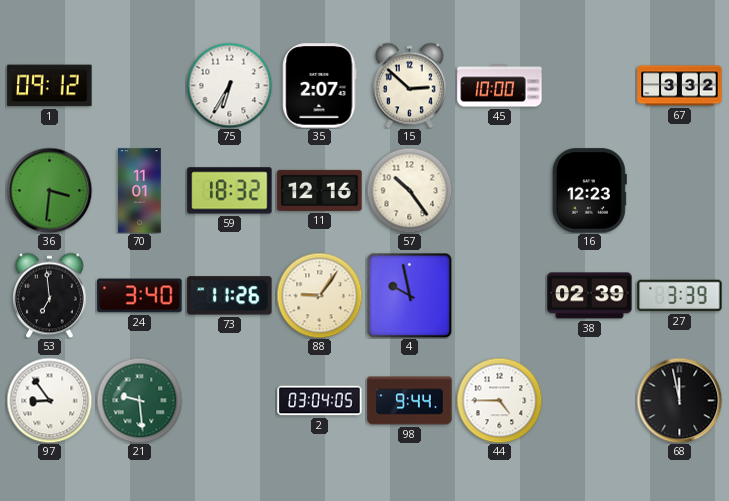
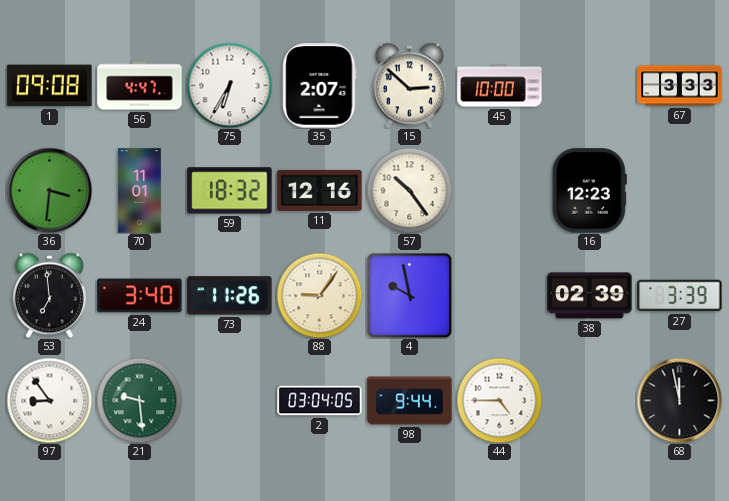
1: 09:12 -> 09:08 (50, 86)
56: none -> 4:47 (140, 86)
67: 3:32 -> 3:33 (680, 86)
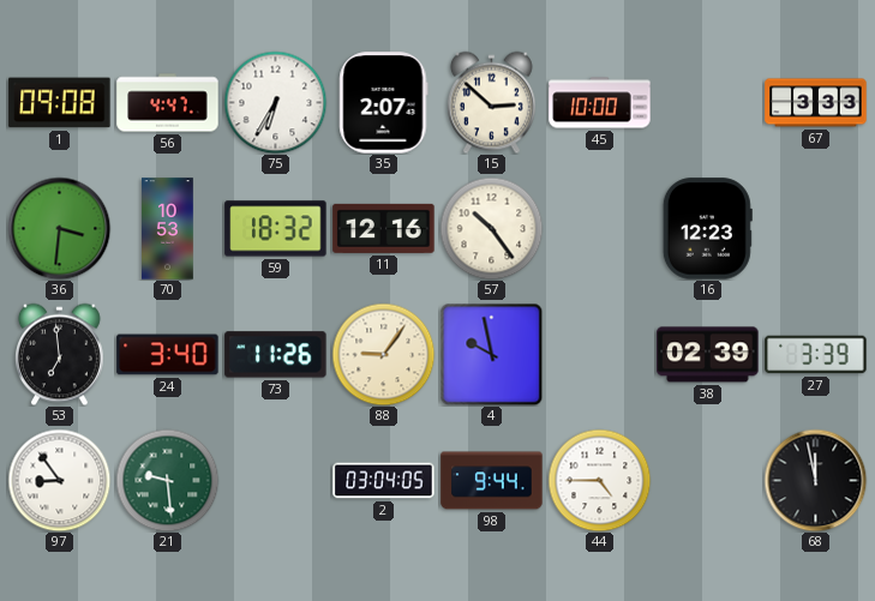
70: 11:01 -> 10:53 (168, 229)
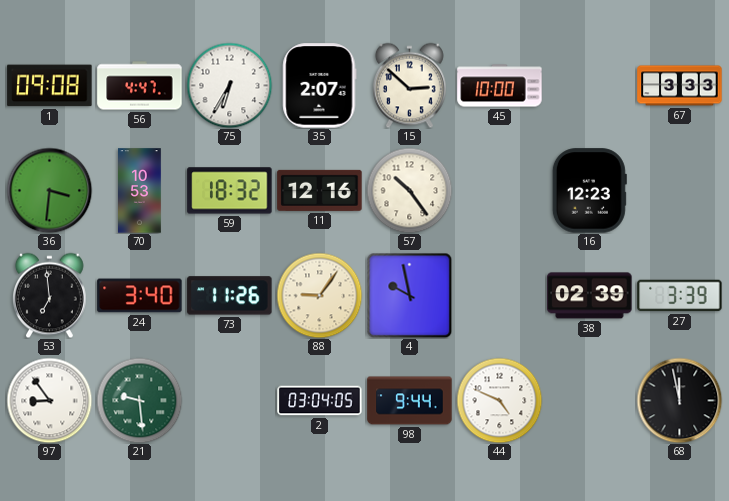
44: 4:45 -> 4:49 (499, 400)
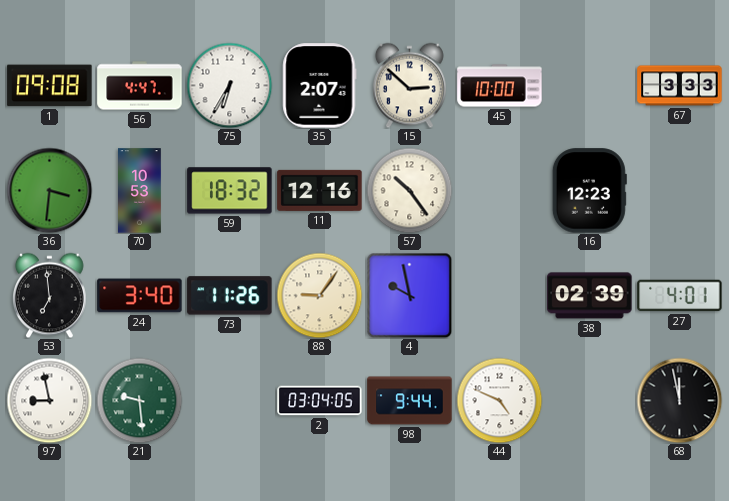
27: 3:39 -> 4:01 (680, 296)
97: 8:54 -> 8:58 (49, 400)
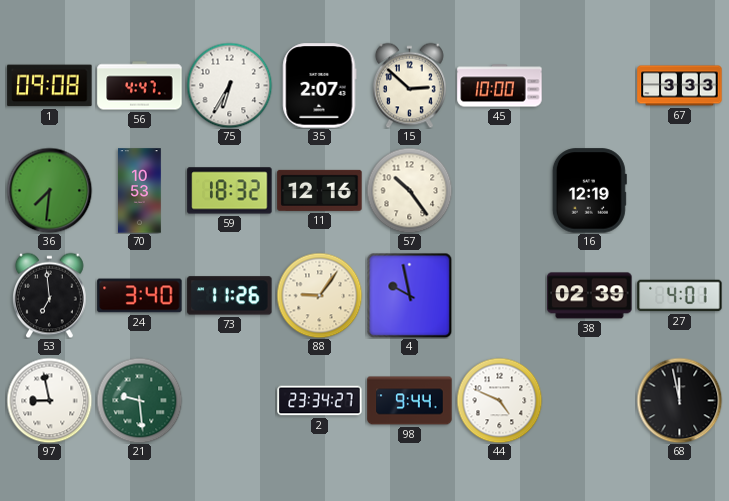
36: 3:31 -> 7:31 (49, 190)
16: 12:23 -> 12:19 (589, 191)
2: 03:04 -> 23:34 (320, 401)
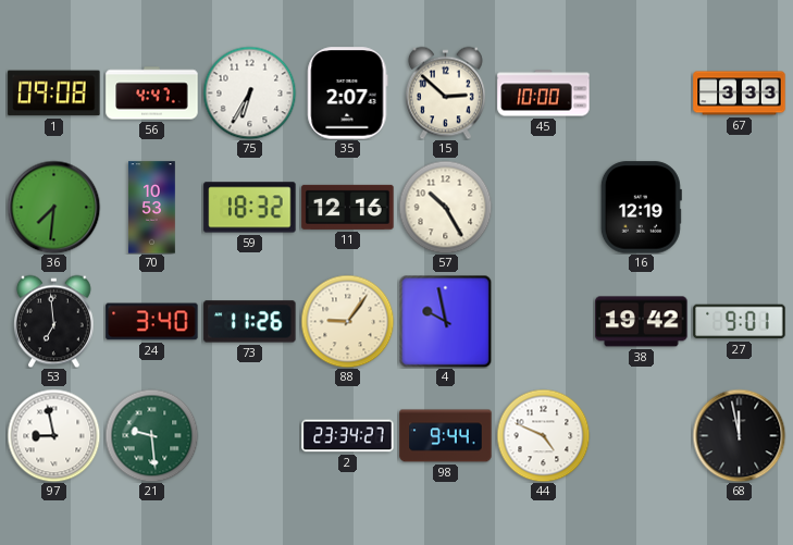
57: 10:24 -> 10:25 (445, 207)
38: 02:39 -> 19:42 (642, 322)
27: 4:01 -> 9:01 (740, 322)
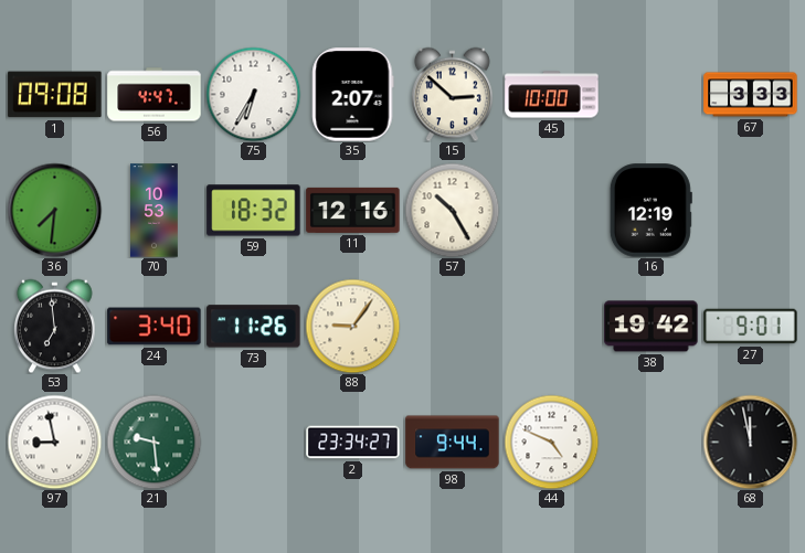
4: 9:58 -> none (445, 321)
